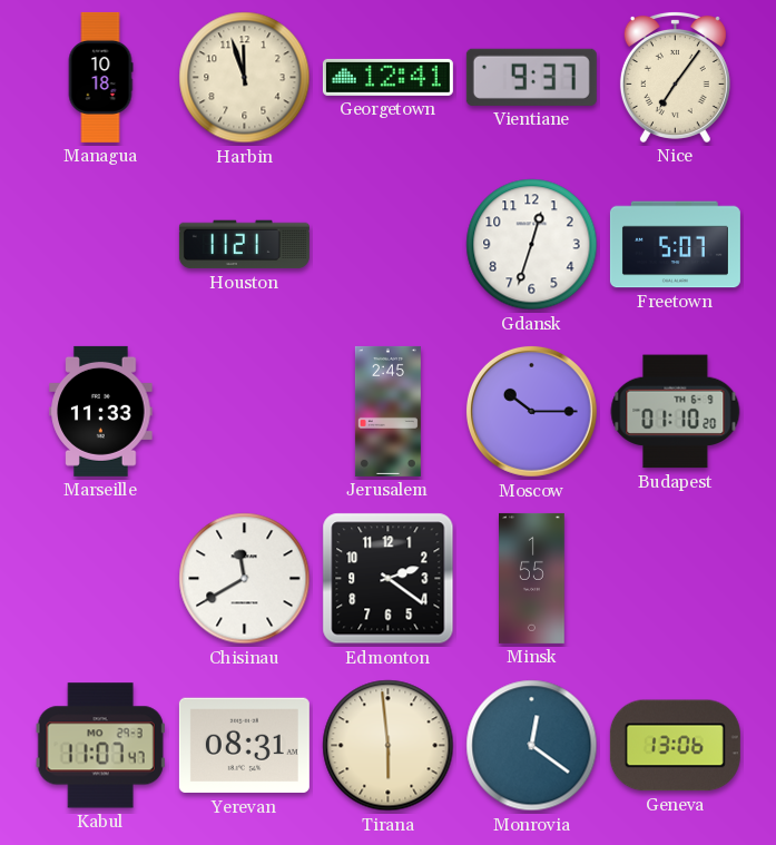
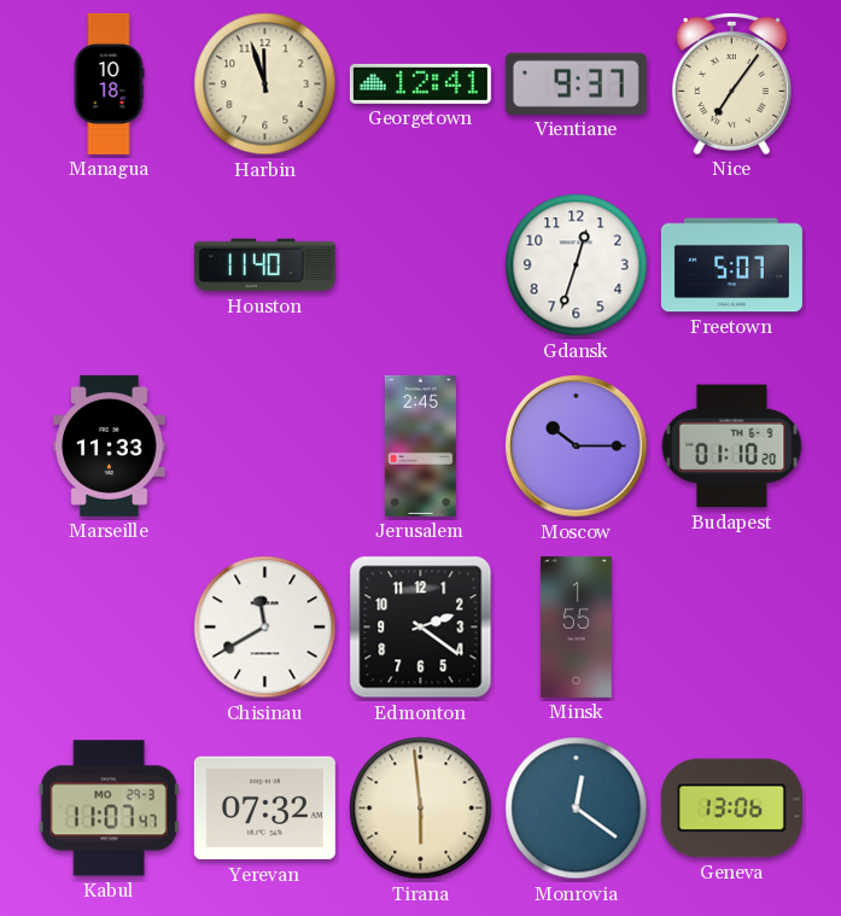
Houston: 11:21 -> 11:40 (264, 266)
Yerevan: 08:31 -> 07:32 (264, 809)
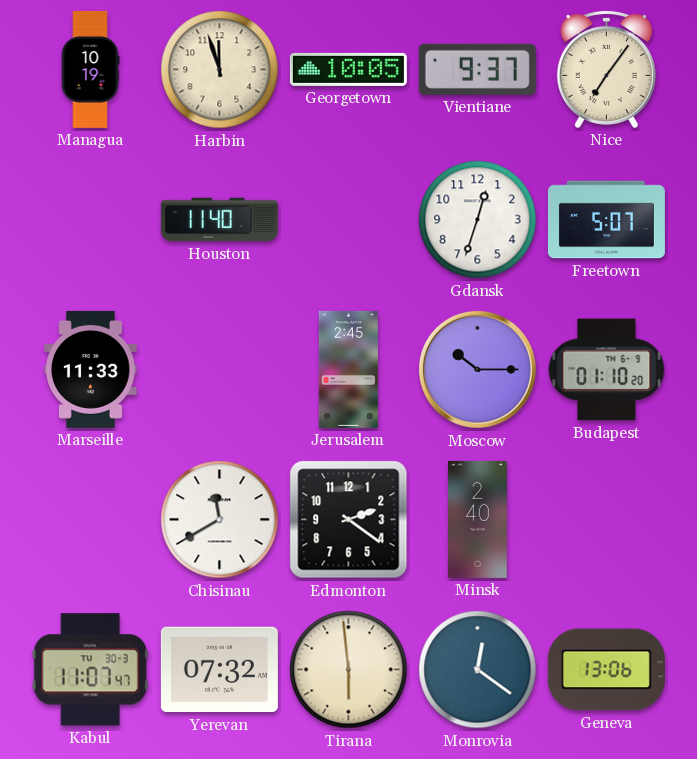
Managua: 10:18 -> 10:19 (90, 69)
Georgetown: 12:41 -> 10:05 (348, 69)
Minsk: 1:55 -> 2:40 (478, 519)
Kabul date: MO 29-3 -> TU 30-3 (90, 670)
